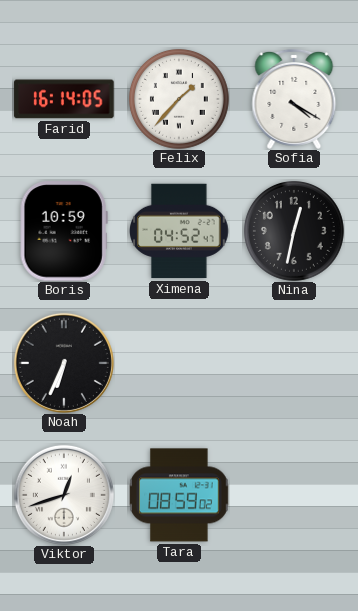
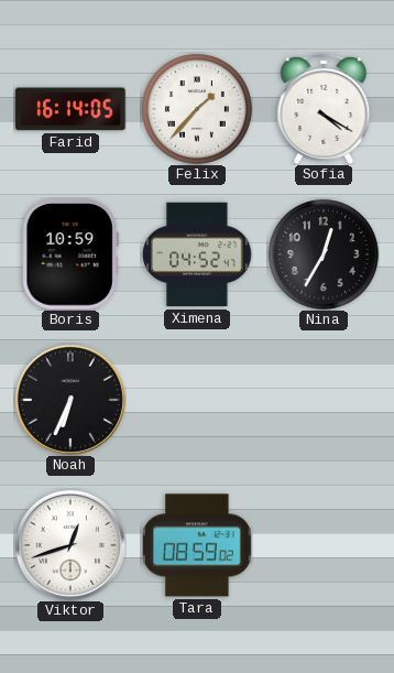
Nina: 12:32 -> 12:35 (325, 256)
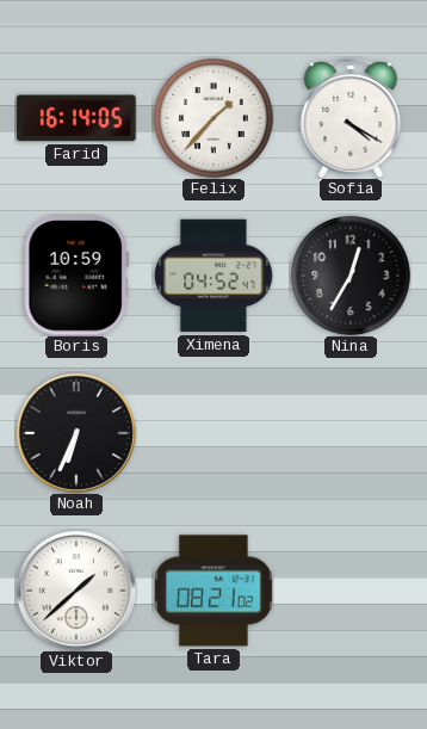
Viktor: 12:42 -> 1:38 (76, 591)
Tara: 08:59 -> 08:21 (213, 591)
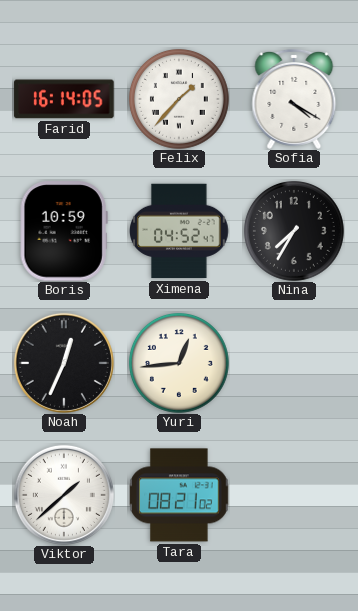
Nina: 12:35 -> 7:35 (295, 232)
Noah: 6:34 -> 12:34 (64, 363)
Yuri: none -> 12:44 (180, 364)
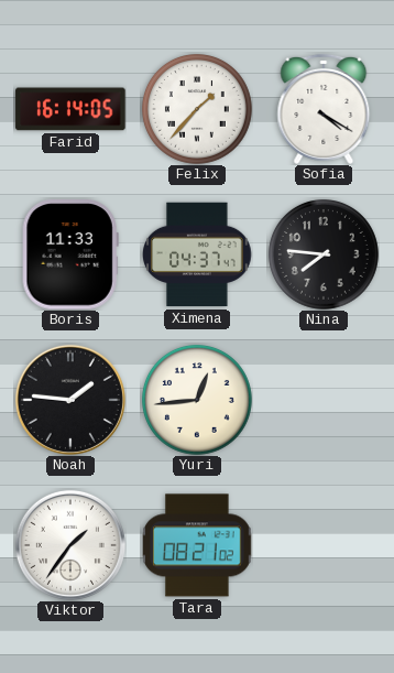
Boris: 10:59 -> 11:33 (70, 254)
Ximena: 04:52 -> 04:37 (197, 254)
Nina: 7:35 -> 7:46 (325, 256)
Noah: 12:34 -> 1:46 (70, 400)
Viktor: 1:38 -> 1:36 (70, 545)
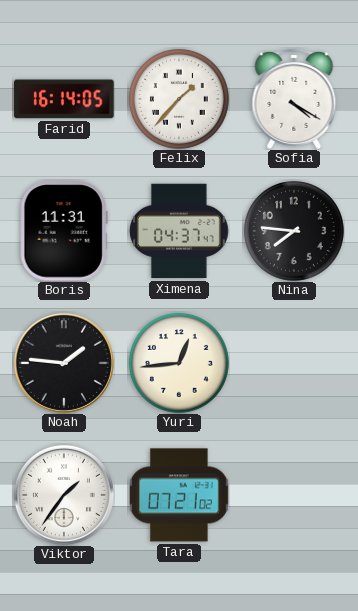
Boris: 11:33 -> 11:31 (64, 231)
Tara: 08:21 -> 07:21 (179, 495)
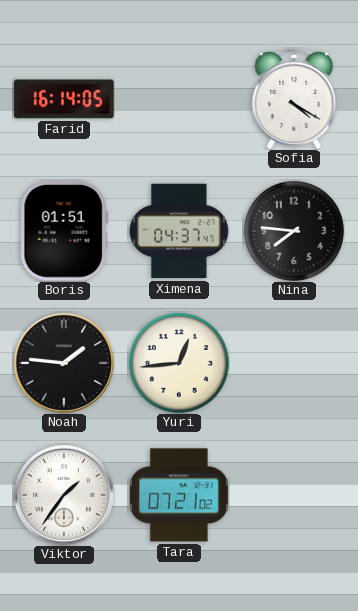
Felix: 1:37 -> none (180, 100)
Boris: 11:31 -> 01:51 (64, 231)
